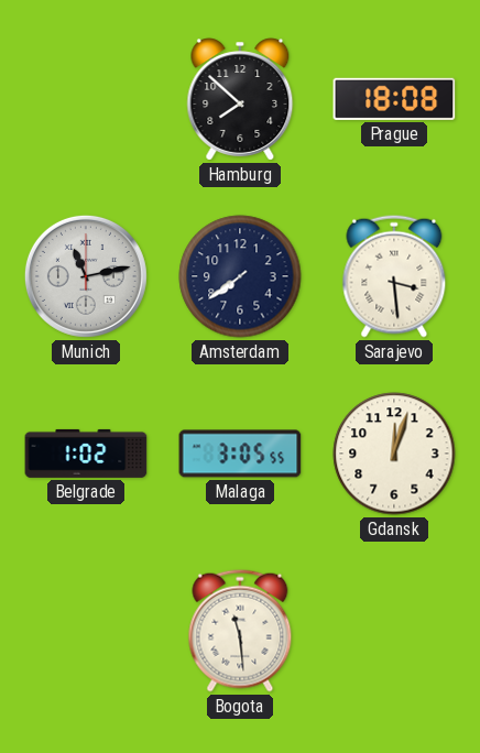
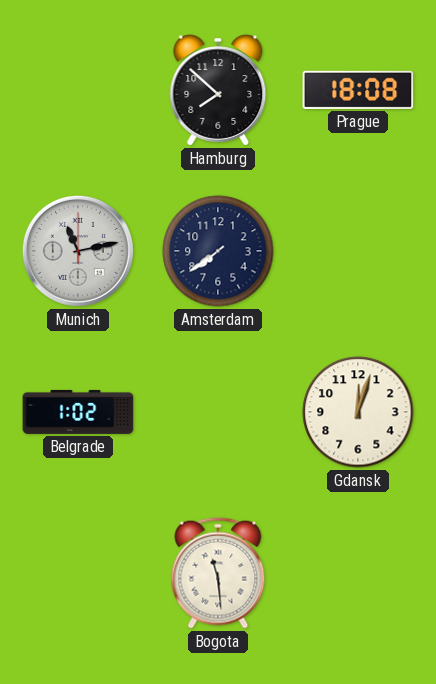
Sarajevo: 3:29 -> none (394, 276)
Malaga: 3:05 -> none (240, 454)
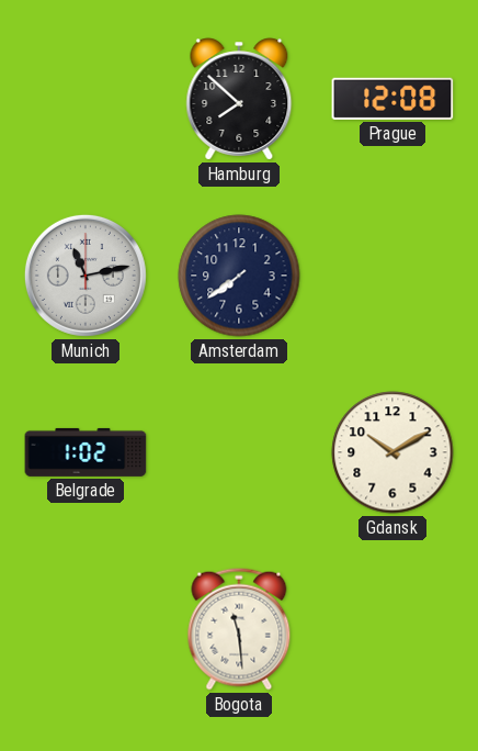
Prague: 18:08 -> 12:08 (392, 99)
Gdansk: 12:03 -> 10:10 (392, 452)
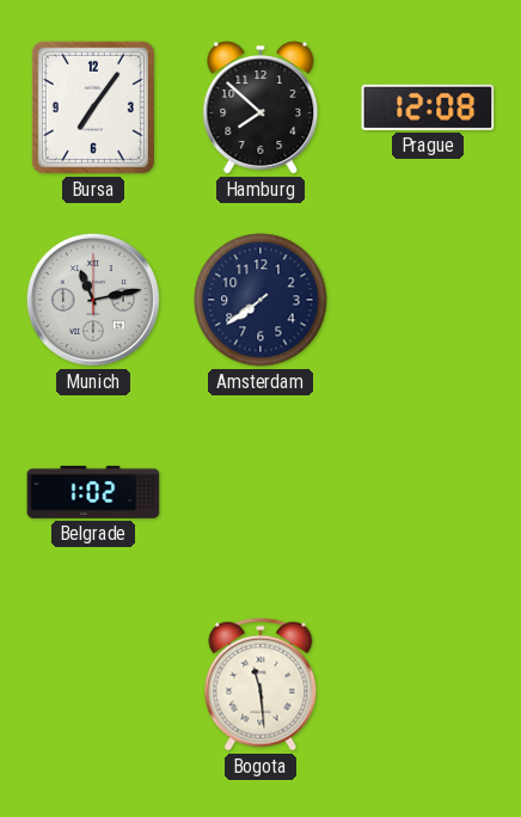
Bursa: none -> 7:06 (93, 107)
Gdansk: 10:10 -> none (392, 452)
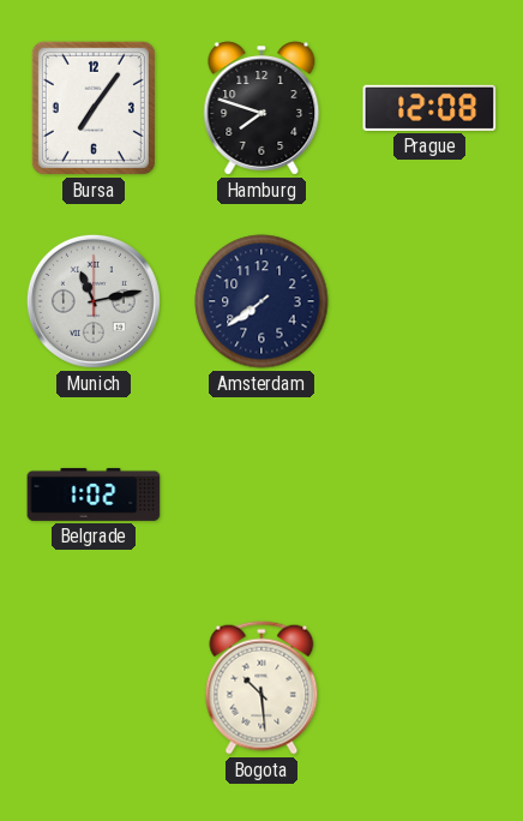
Hamburg: 7:52 -> 7:48 (261, 108)
Bogota: 11:29 -> 10:29 (261, 688)
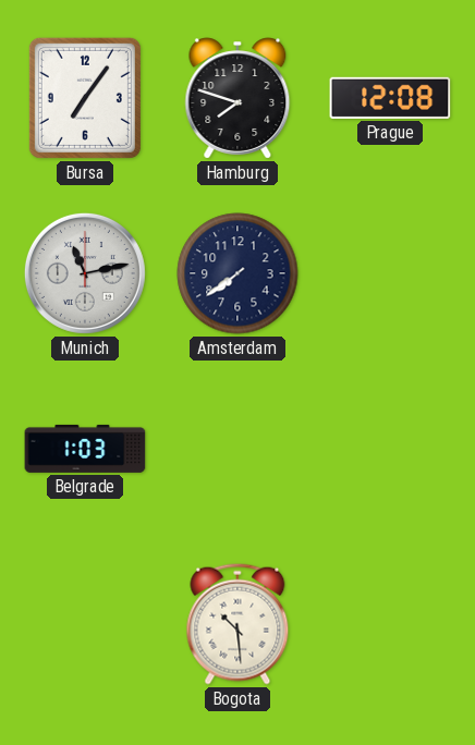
Belgrade: 1:02 -> 1:03 (85, 449)
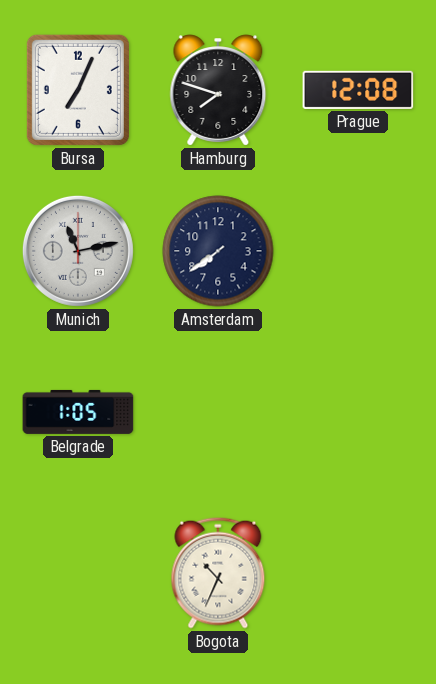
Bursa: 7:06 -> 7:04 (78, 90)
Belgrade: 1:03 -> 1:05 (78, 412)
Bogota: 10:29 -> 10:34 (218, 573)
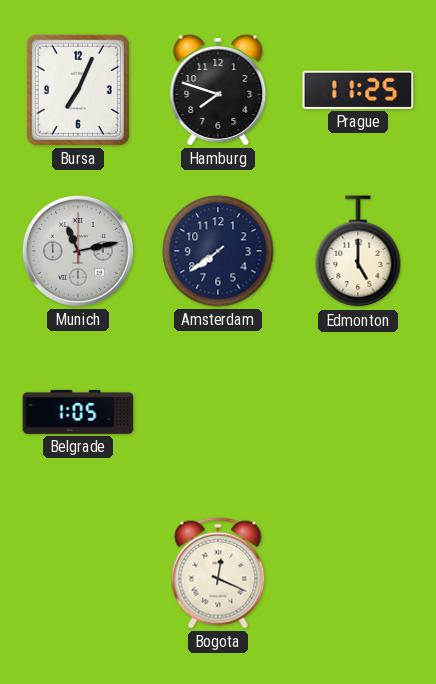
Prague: 12:08 -> 11:25 (358, 90)
Edmonton: none -> 5:00 (358, 252)
Bogota: 10:34 -> 12:19 (218, 573)
